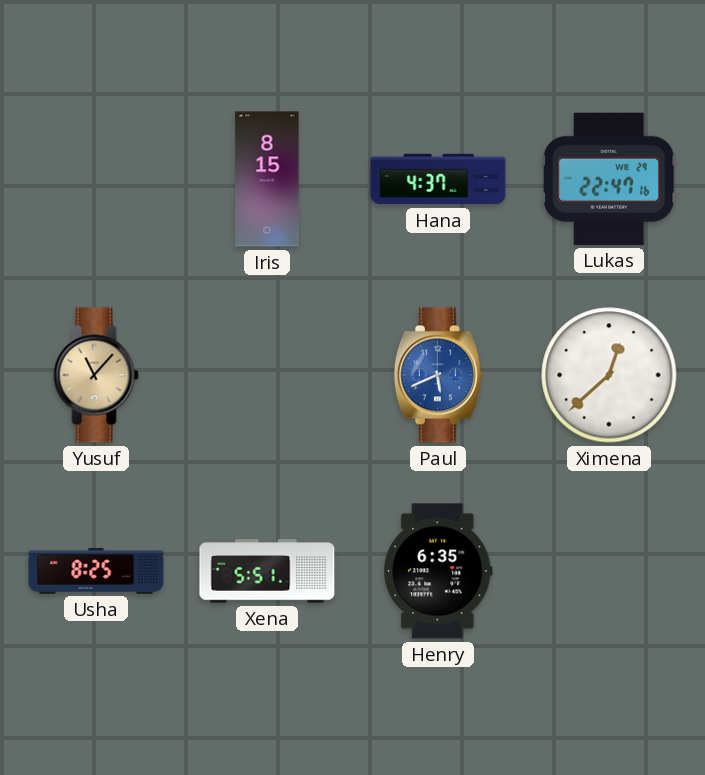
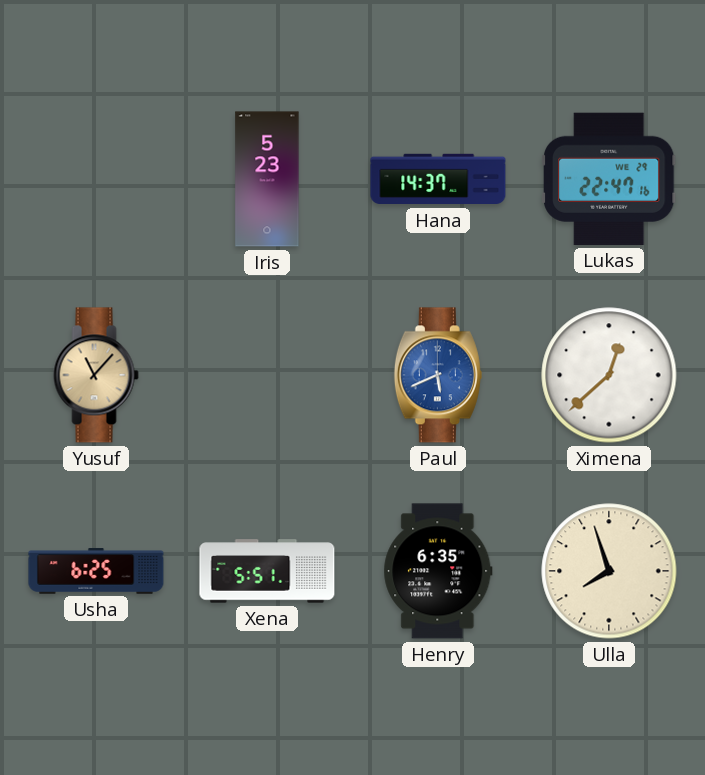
Iris: 8:15 -> 5:23 (267, 179)
Hana: 4:37 -> 14:37 (438, 179)
Usha: 8:25 -> 6:25 (96, 571)
Ulla: none -> 7:57 (609, 571)
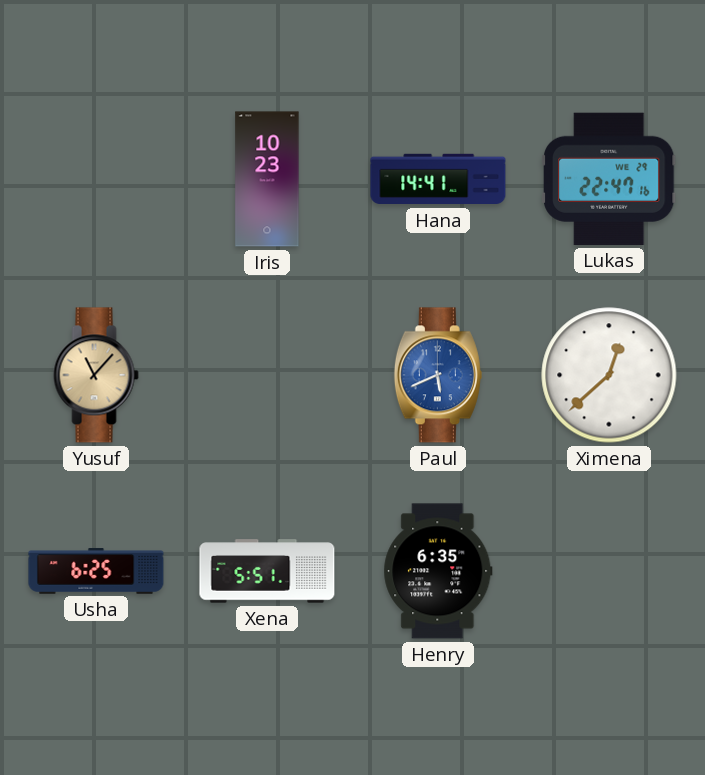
Iris: 5:23 -> 10:23 (267, 179)
Hana: 14:37 -> 14:41 (438, 179)
Ulla: 7:57 -> none (609, 571)
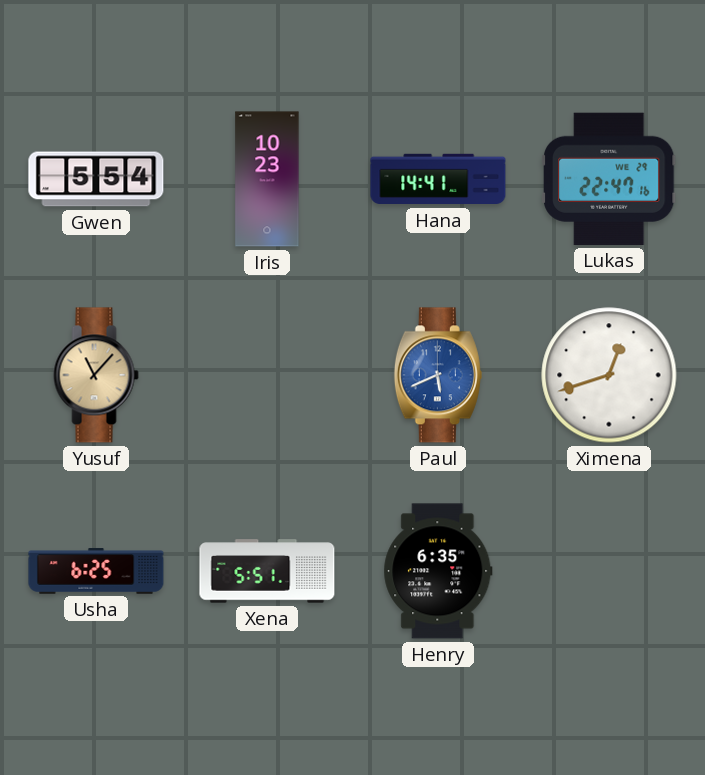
Gwen: none -> 5:54 (96, 179)
Ximena: 12:38 -> 12:42 (609, 375)
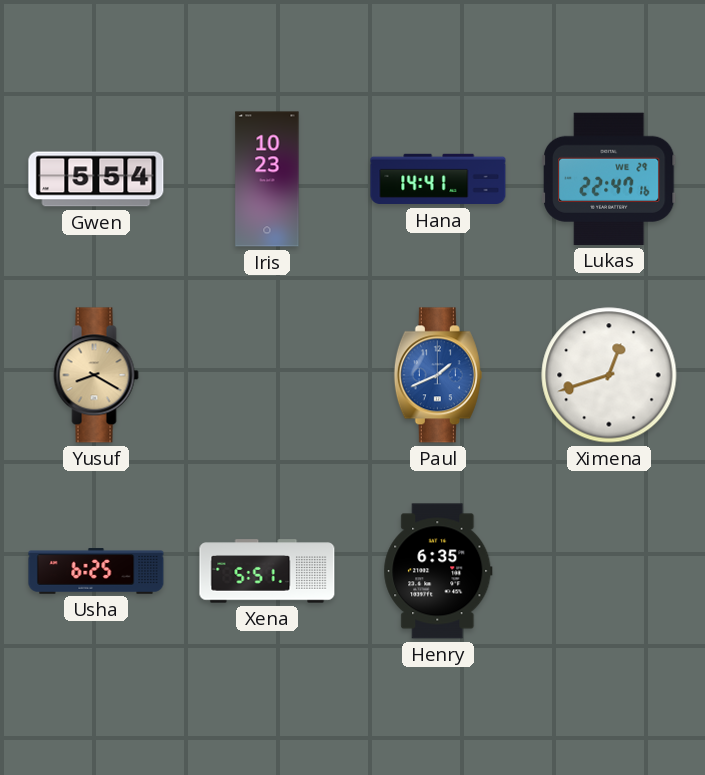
Yusuf: 11:07 -> 8:20 (96, 375)
Paul: 5:41 -> 1:41 (438, 375)
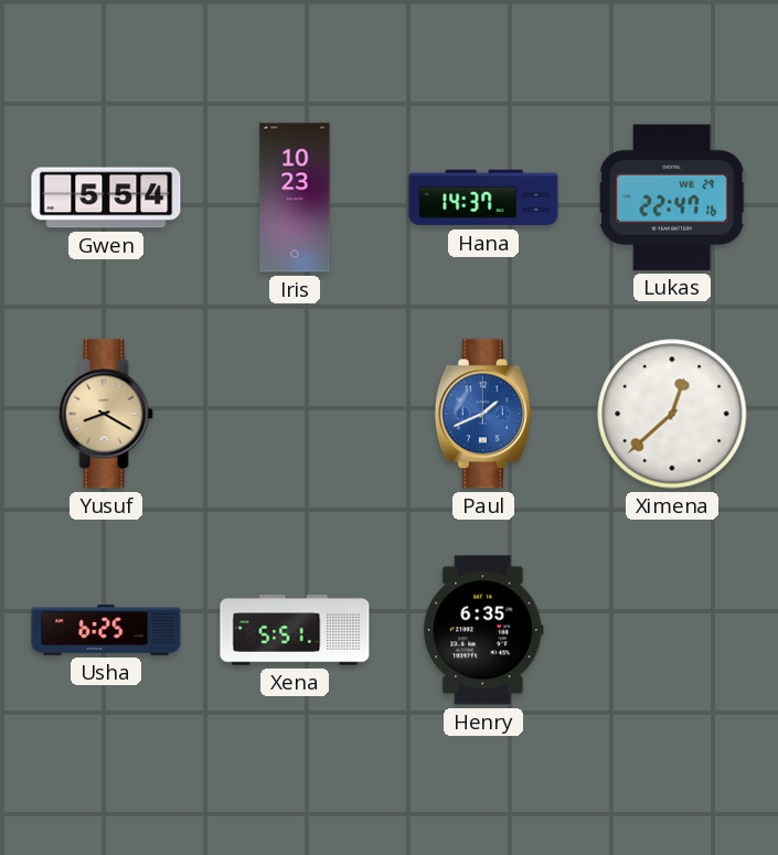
Hana: 14:41 -> 14:37 (483, 197)
Ximena: 12:42 -> 12:38 (672, 414)
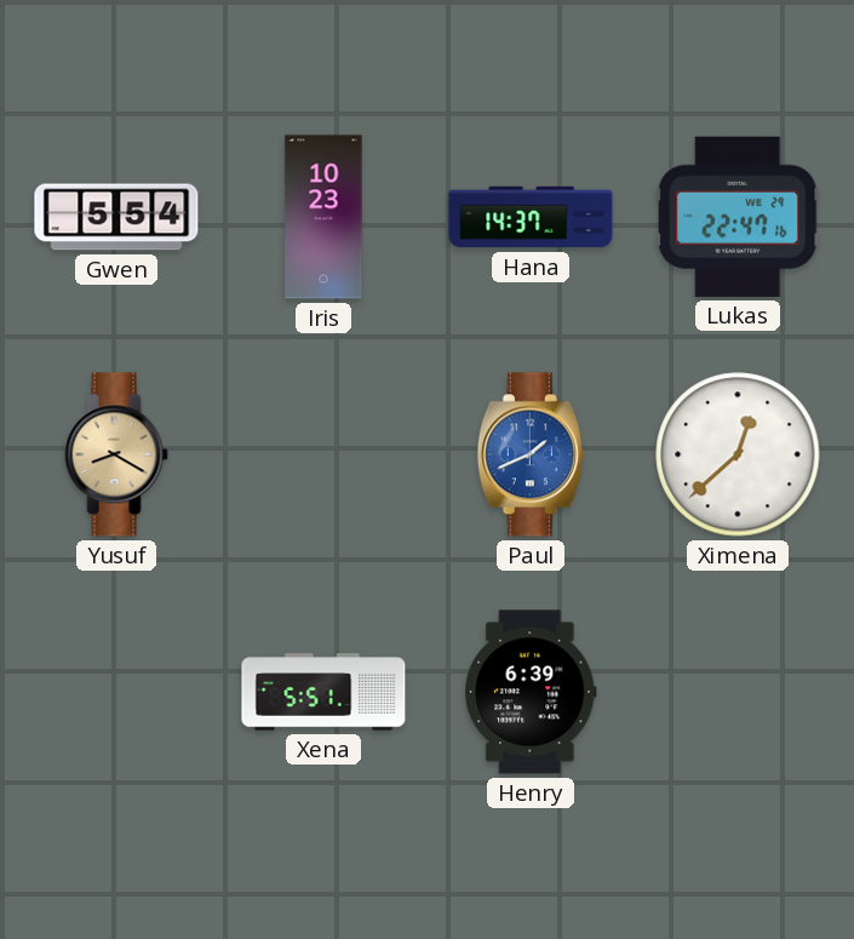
Usha: 6:25 -> none (106, 630)
Henry: 6:35 -> 6:39 (531, 692)
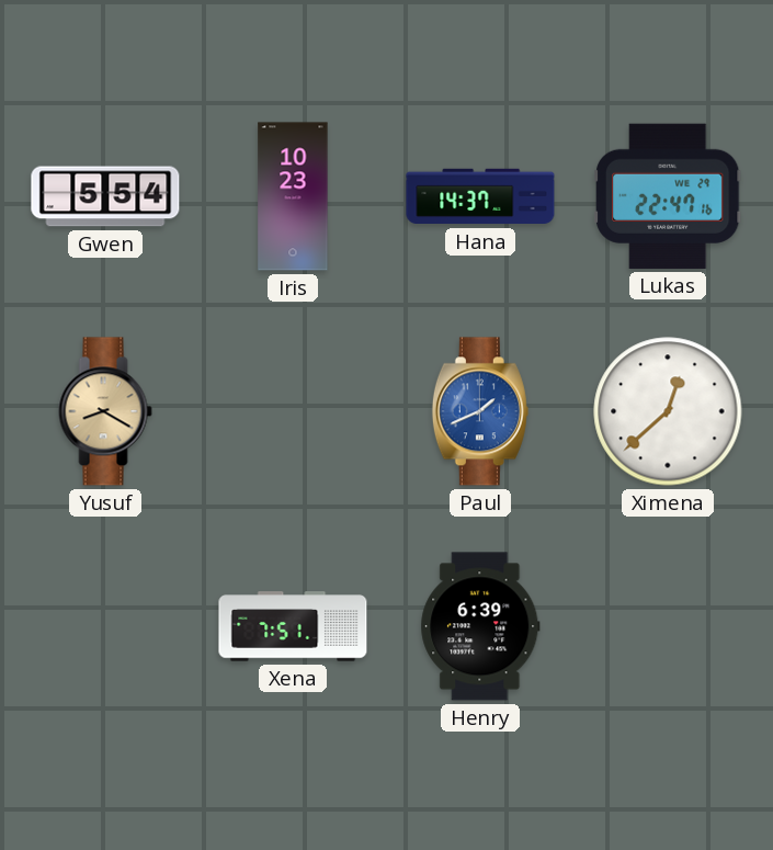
Xena: 5:51 -> 7:51 (293, 626)
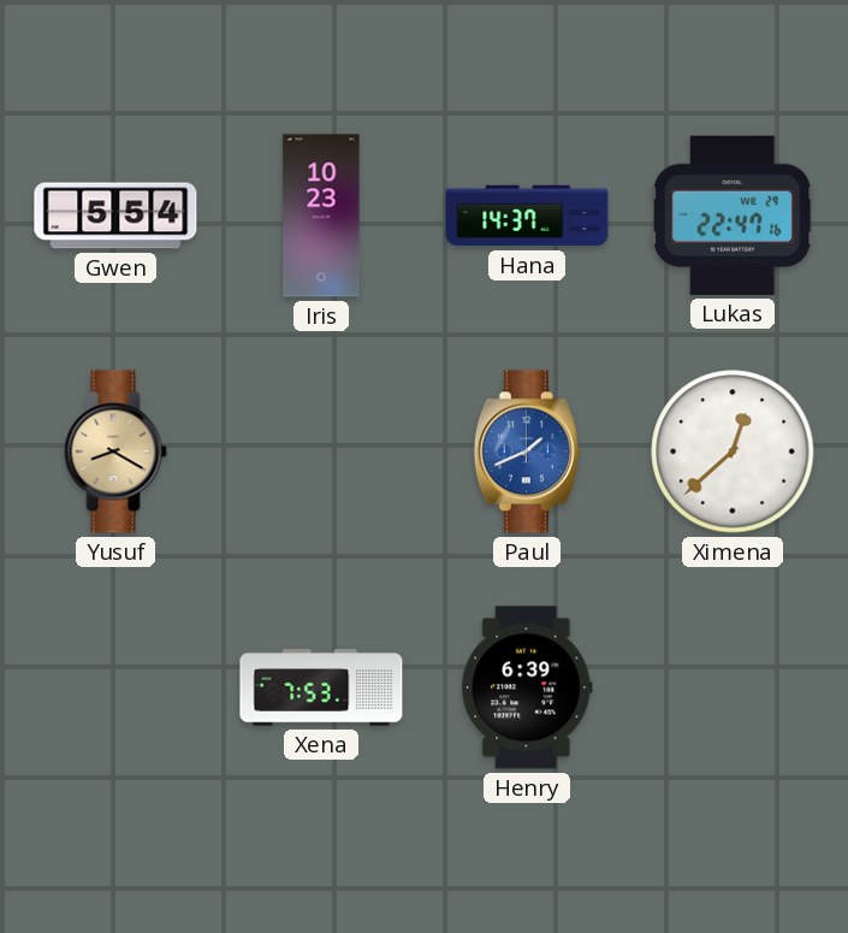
Xena: 7:51 -> 7:53 (321, 687)
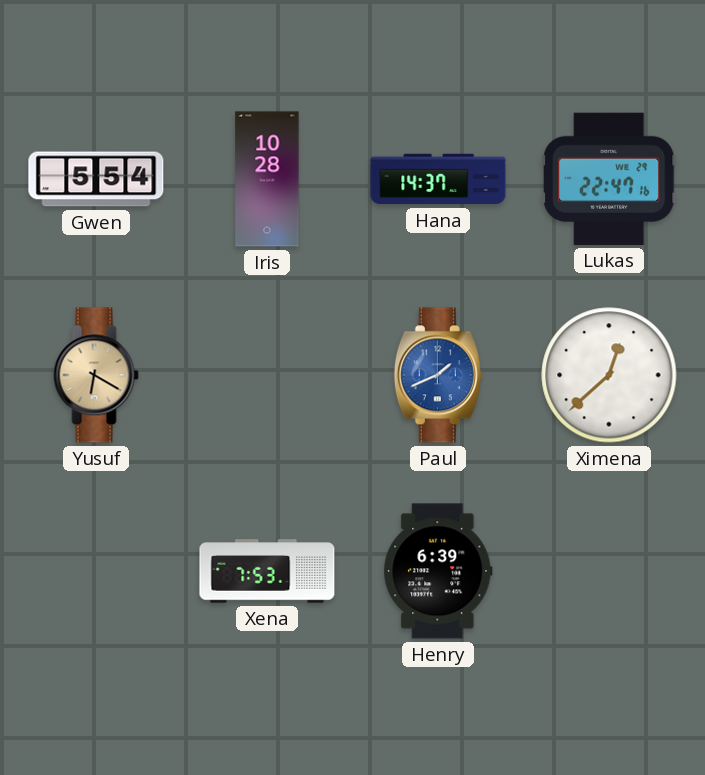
Iris: 10:23 -> 10:28 (267, 179)
Yusuf: 8:20 -> 6:20 (96, 375)
